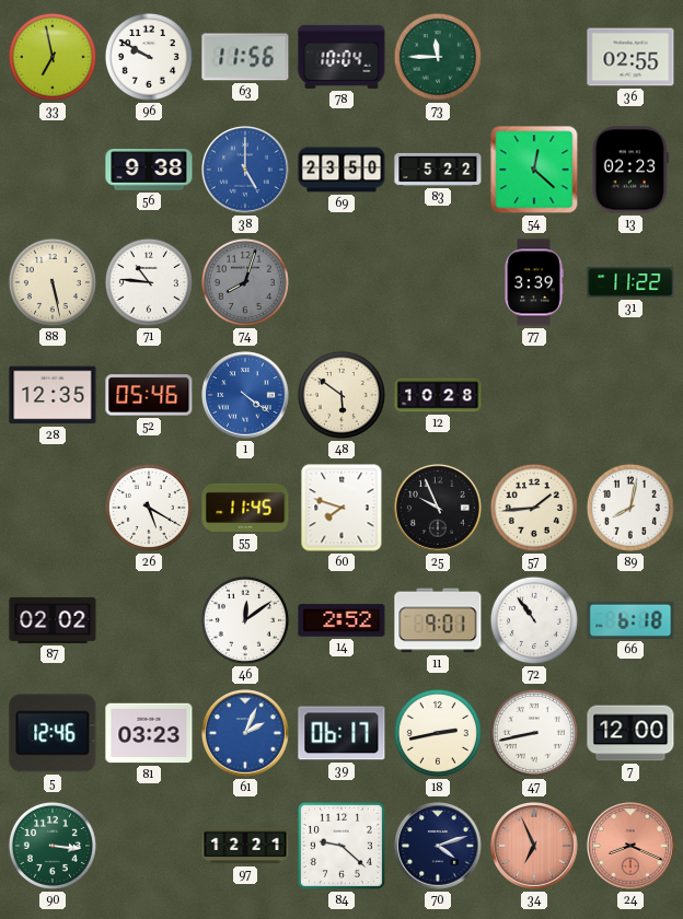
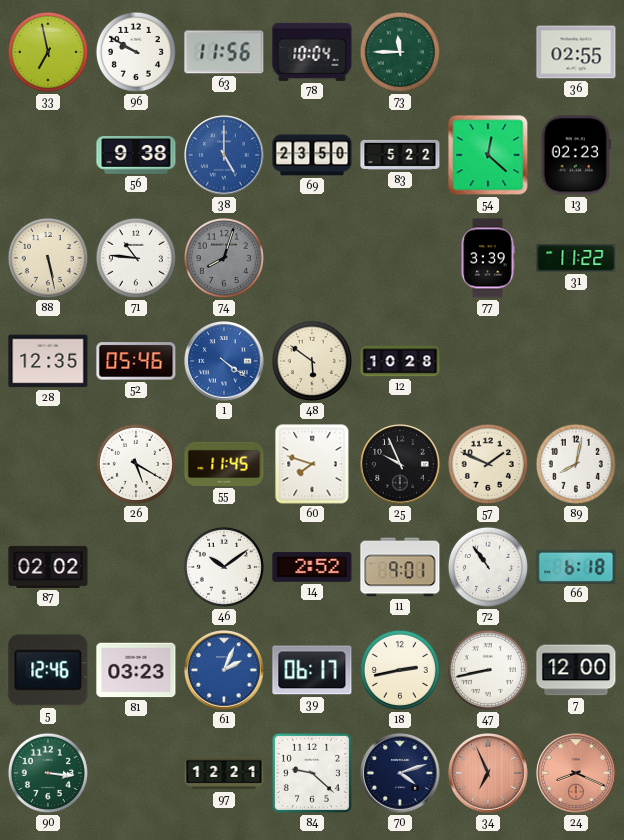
57: 1:44 -> 1:49 (488, 464)
46: 12:09 -> 10:09 (224, 567)
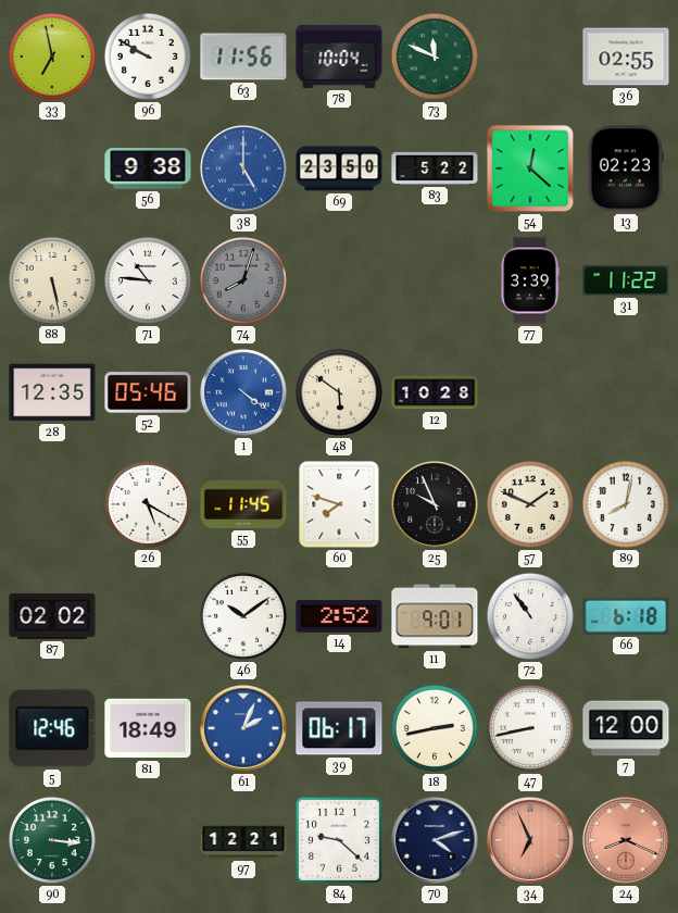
73: 11:45 -> 11:49 (435, 57)
81: 03:23 -> 18:49 (148, 728)
